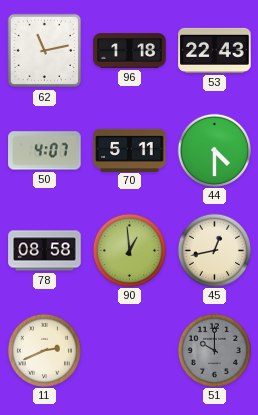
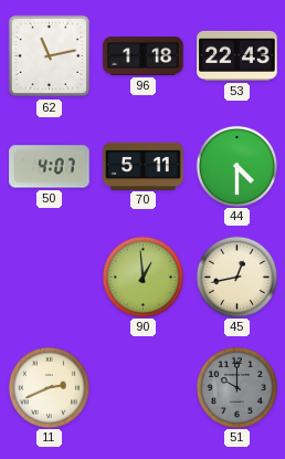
78: 08:58 -> none (45, 251)
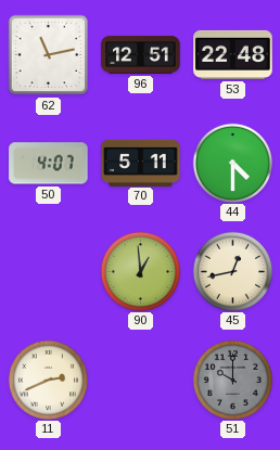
96: 1:18 -> 12:51 (141, 55)
53: 22:43 -> 22:48 (233, 54)
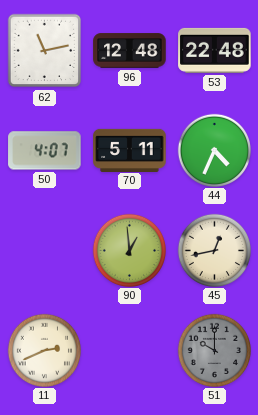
96: 12:51 -> 12:48 (130, 51)
44: 4:30 -> 4:34 (214, 150)
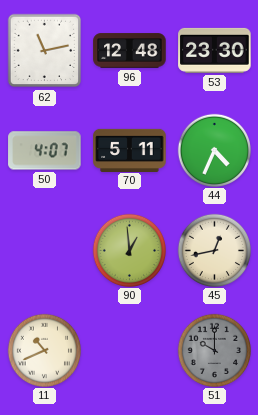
53: 22:48 -> 23:30 (215, 50)
11: 2:41 -> 10:41 (44, 350)
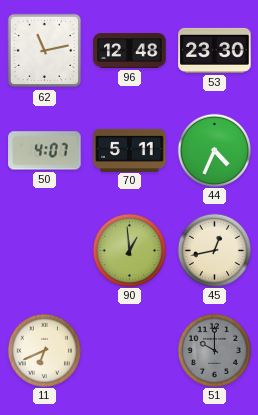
11: 10:41 -> 6:41 (44, 350)
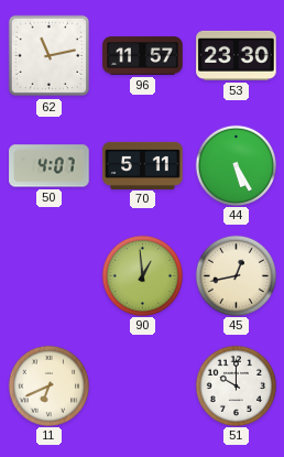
96: 12:48 -> 11:57 (143, 56)
44: 4:34 -> 5:25 (236, 165)
51 dial: grey -> white (236, 385)
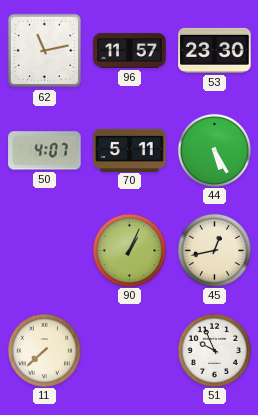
90: 12:59 -> 1:04 (129, 250)
11: 6:41 -> 7:38 (44, 350)
51: 10:00 -> 9:56 (214, 350)
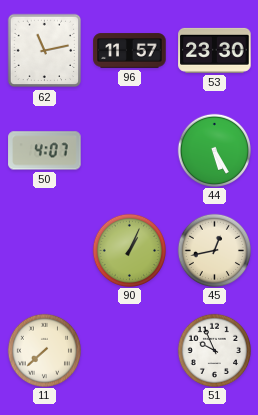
70: 5:11 -> none (130, 150)
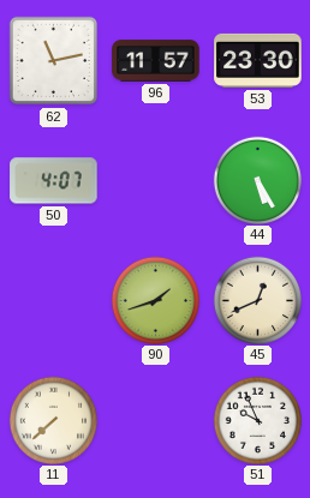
90: 1:04 -> 1:42 (155, 300)
45: 12:43 -> 12:41 (257, 300)
